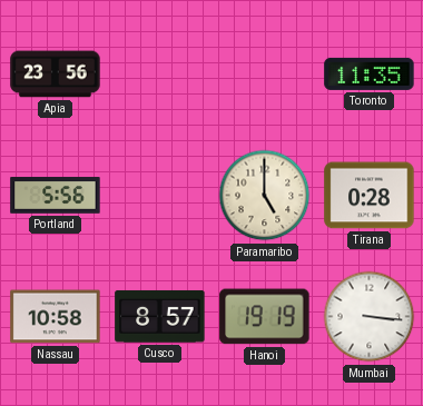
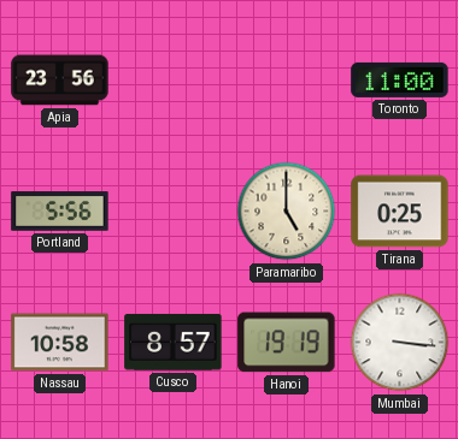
Toronto: 11:35 -> 11:00 (400, 79)
Tirana: 0:28 -> 0:25 (400, 212)
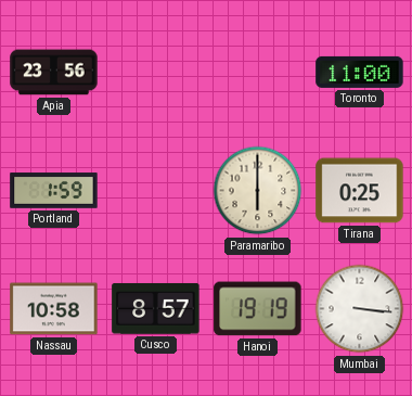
Portland: 5:56 -> 1:59 (54, 191)
Paramaribo: 5:00 -> 6:00 (258, 191)
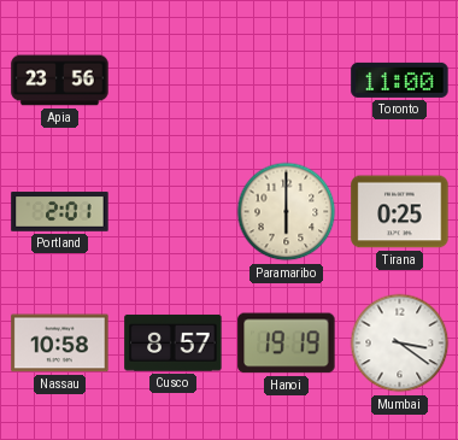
Portland: 1:59 -> 2:01 (60, 212)
Mumbai: 3:16 -> 3:21 (400, 344)
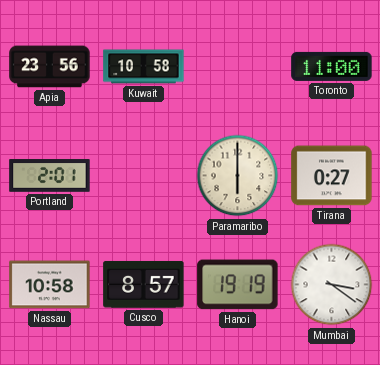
Kuwait: none -> 10:58 (144, 67)
Tirana: 0:25 -> 0:27 (332, 176)
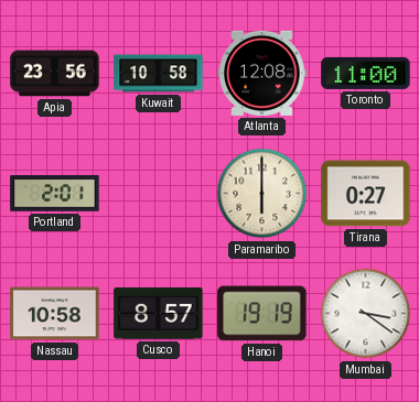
Atlanta: none -> 12:08 (262, 73)
